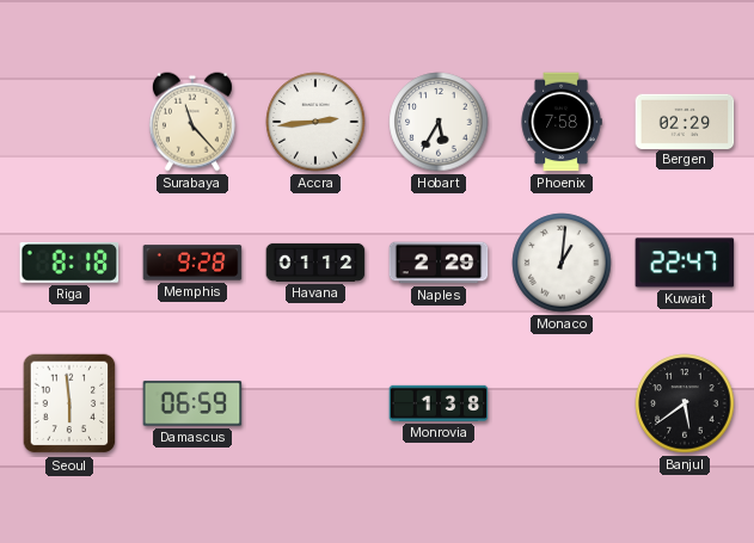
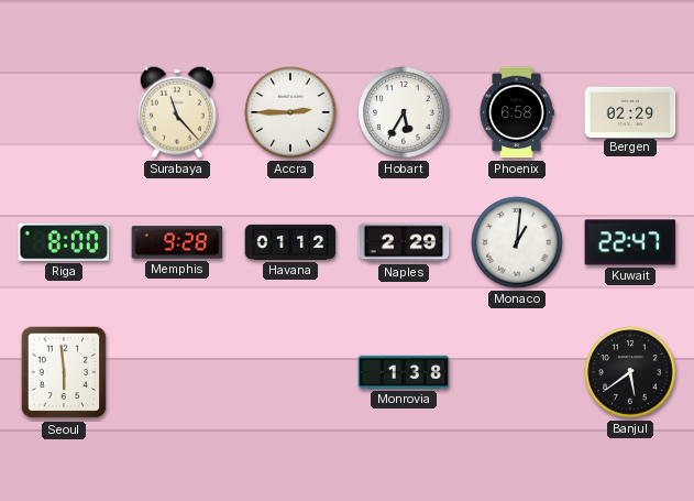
Accra: 2:44 -> 2:45 (290, 112)
Phoenix: 7:58 -> 6:58 (517, 112)
Riga: 8:18 -> 8:00 (64, 242)
Damascus: 06:59 -> none (192, 403)
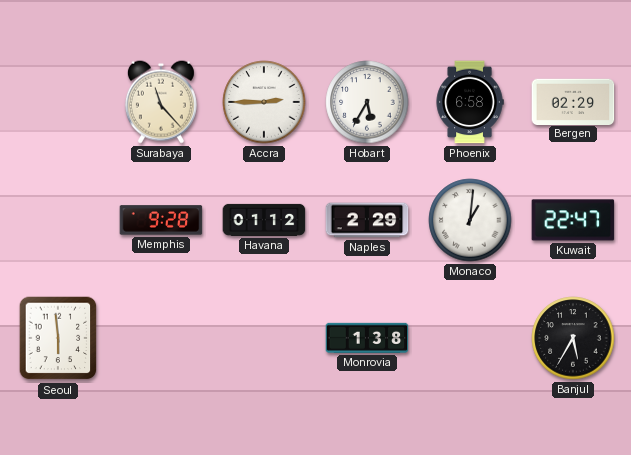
Riga: 8:00 -> none (64, 242)
Banjul: 5:39 -> 5:35 (573, 338)
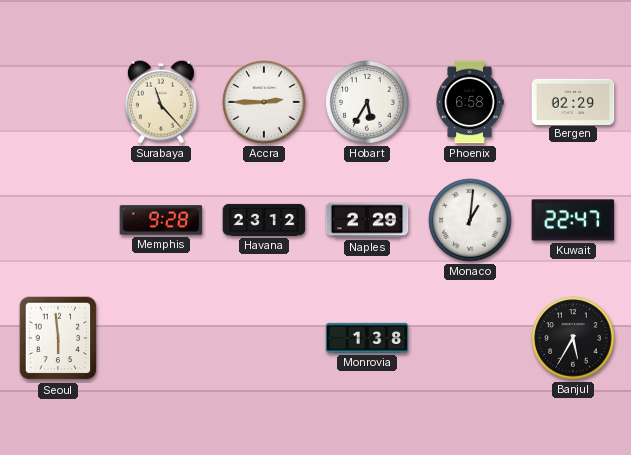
Havana: 01:12 -> 23:12 (264, 220)
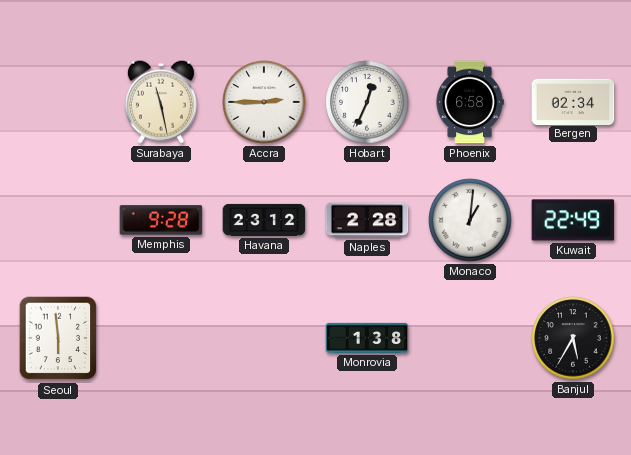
Surabaya: 11:23 -> 11:28 (161, 102)
Hobart: 5:35 -> 12:34 (367, 102)
Bergen: 02:29 -> 02:34 (573, 101)
Naples: 2:29 -> 2:28 (367, 220)
Kuwait: 22:47 -> 22:49 (573, 220)
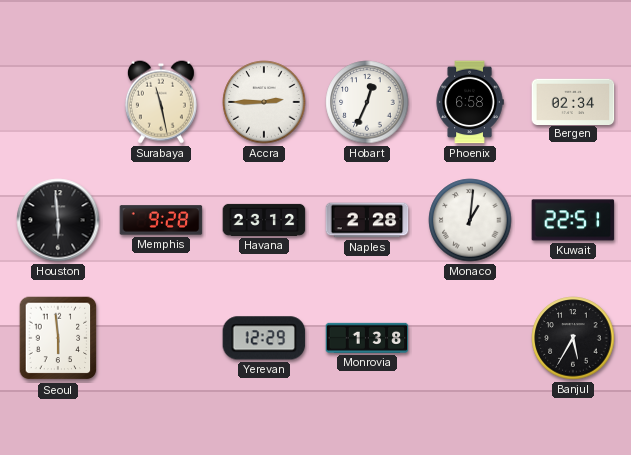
Houston: none -> 5:59 (58, 220)
Kuwait: 22:49 -> 22:51 (573, 220)
Yerevan: none -> 12:29 (264, 338)
